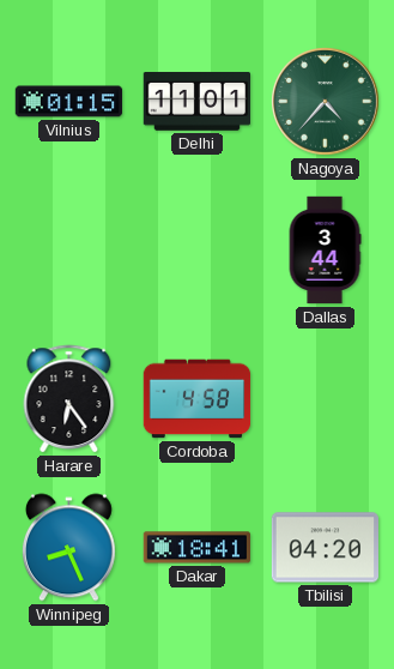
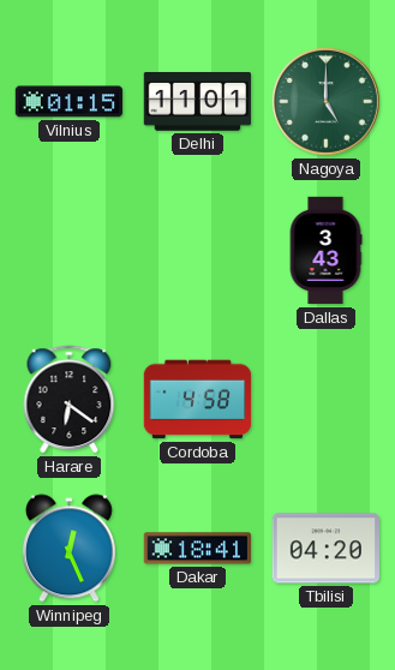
Nagoya: 4:37 -> 5:00 (327, 102)
Dallas: 3:44 -> 3:43 (325, 251)
Harare: 6:24 -> 6:21 (70, 400)
Winnipeg: 8:26 -> 12:26 (68, 549)
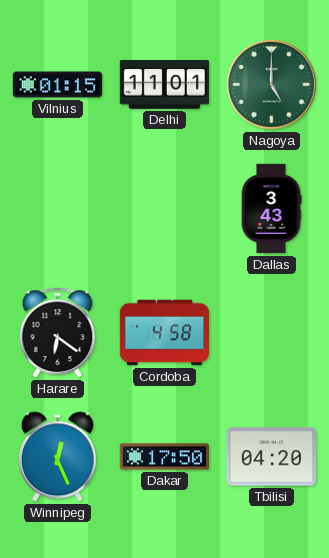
Dakar: 18:41 -> 17:50 (164, 457)
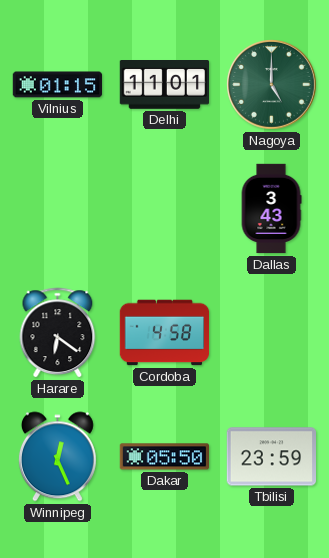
Dakar: 17:50 -> 05:50 (164, 457)
Tbilisi: 04:20 -> 23:59 (271, 457)
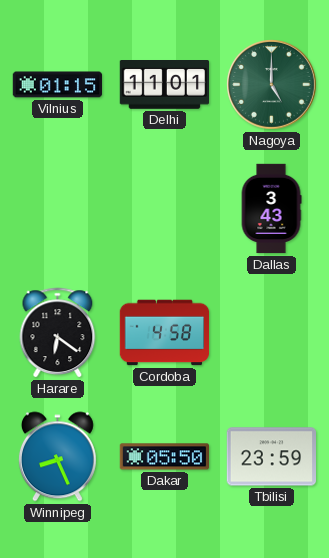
Winnipeg: 12:26 -> 8:26 (57, 457)
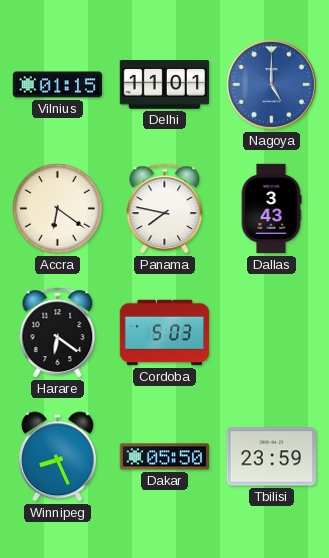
Nagoya dial: green -> blue (272, 85)
Accra: none -> 6:21 (58, 209)
Panama: none -> 7:47 (165, 209)
Cordoba: 4:58 -> 5:03 (165, 333)
